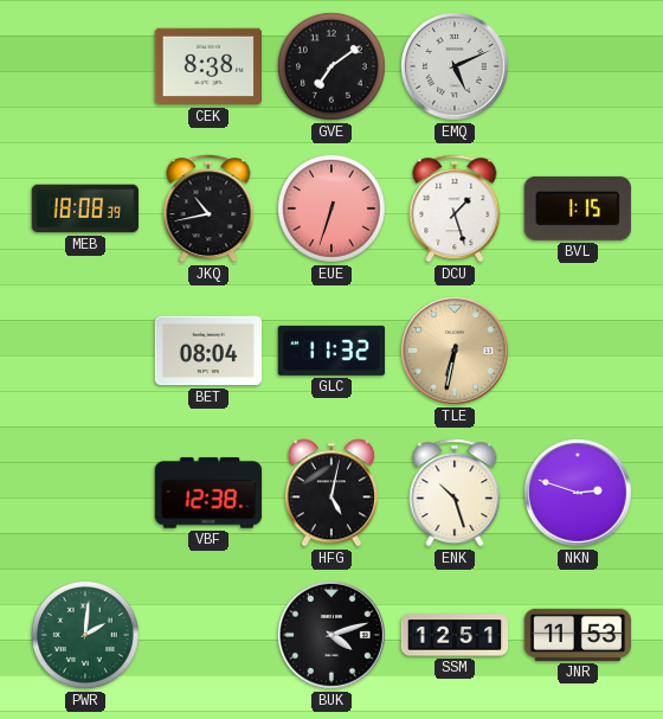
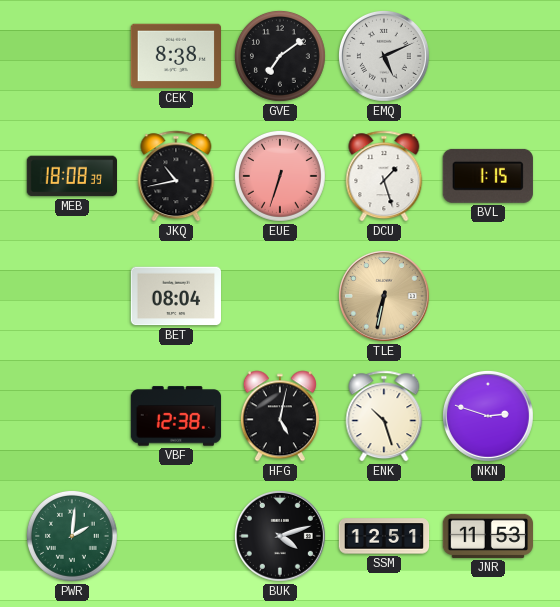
GLC: 11:32 -> none (331, 351)
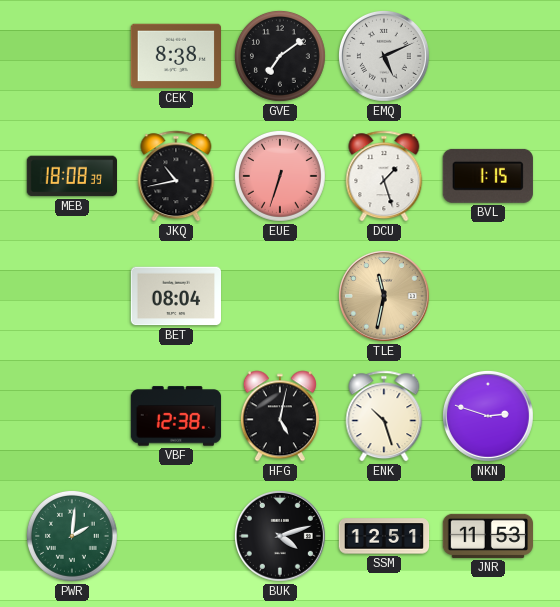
TLE: 6:32 -> 11:32 (384, 296)
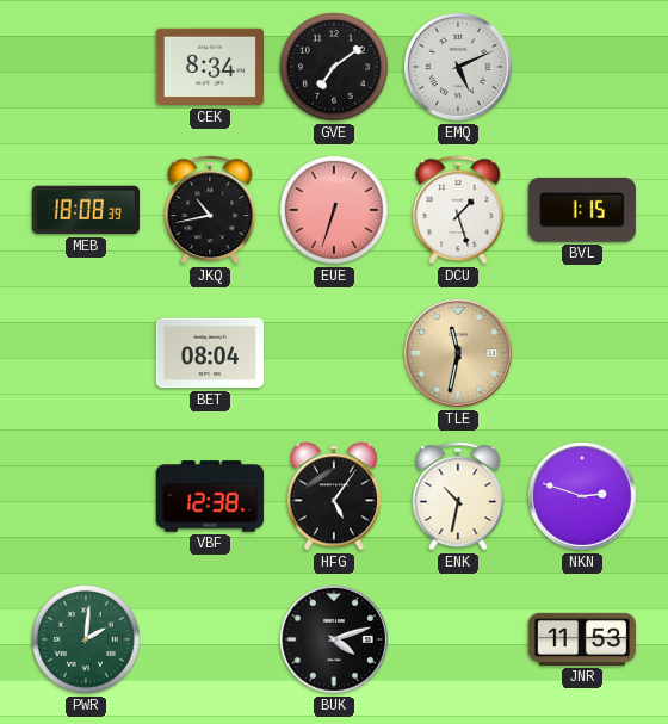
CEK: 8:38 -> 8:34 (209, 67)
HFG: 5:02 -> 5:06 (334, 496)
ENK: 10:27 -> 10:32 (458, 496)
SSM: 12:51 -> none (384, 536)
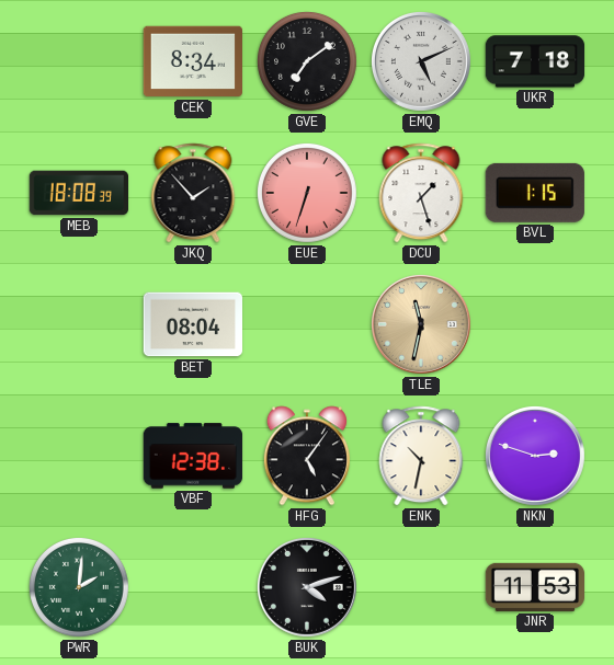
UKR: none -> 7:18 (535, 61)
JKQ: 10:43 -> 1:53 (193, 193)
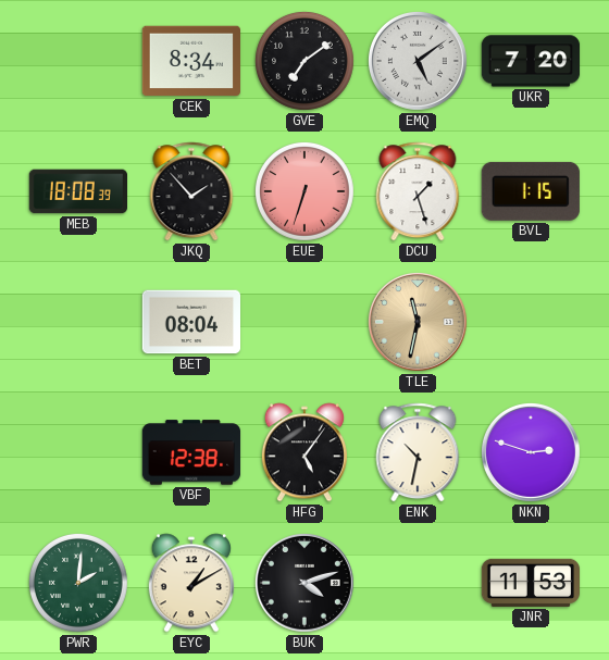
EMQ: 5:11 -> 5:09 (418, 61)
UKR: 7:18 -> 7:20 (531, 61)
EYC: none -> 1:10 (191, 583)
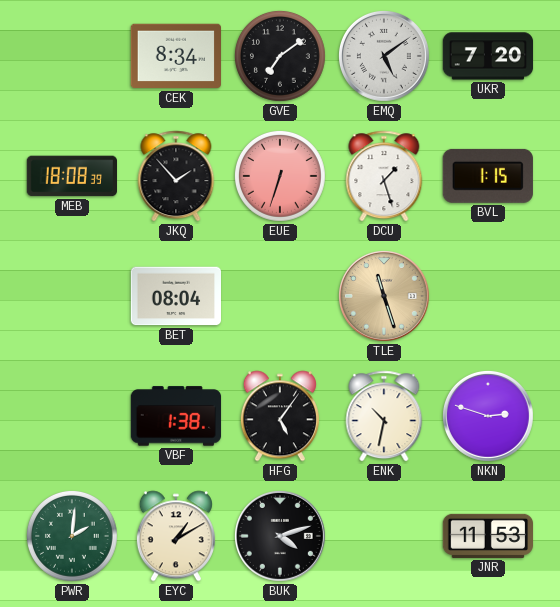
TLE: 11:32 -> 11:27 (384, 296)
VBF: 12:38 -> 1:38 (176, 416)
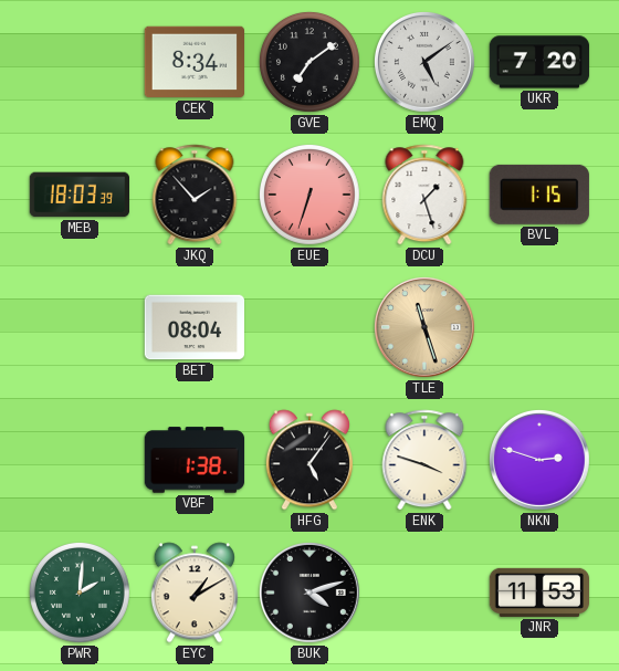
MEB: 18:08 -> 18:03 (78, 195)
ENK: 10:32 -> 3:48 (424, 460)
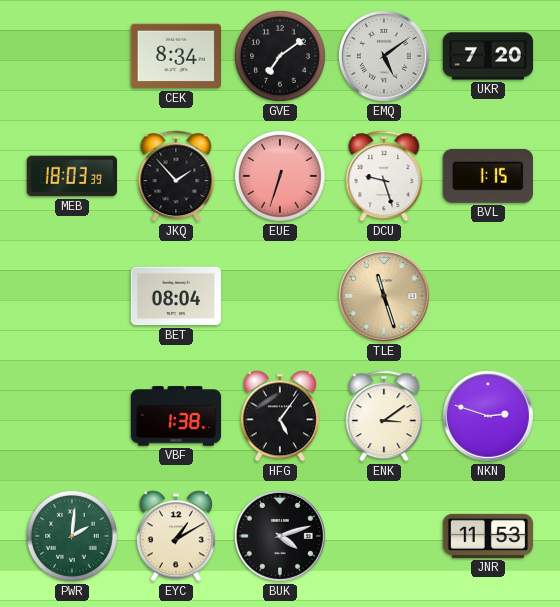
DCU: 1:27 -> 9:27 (384, 176)
ENK: 3:48 -> 3:09 (384, 416)
